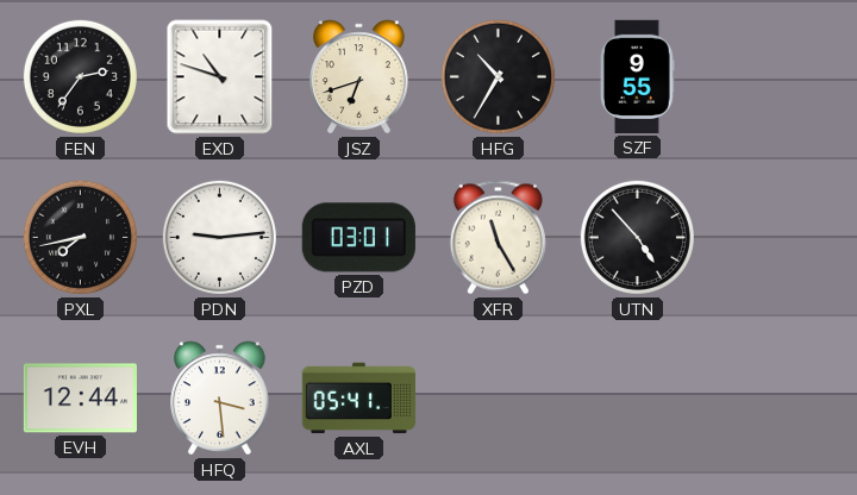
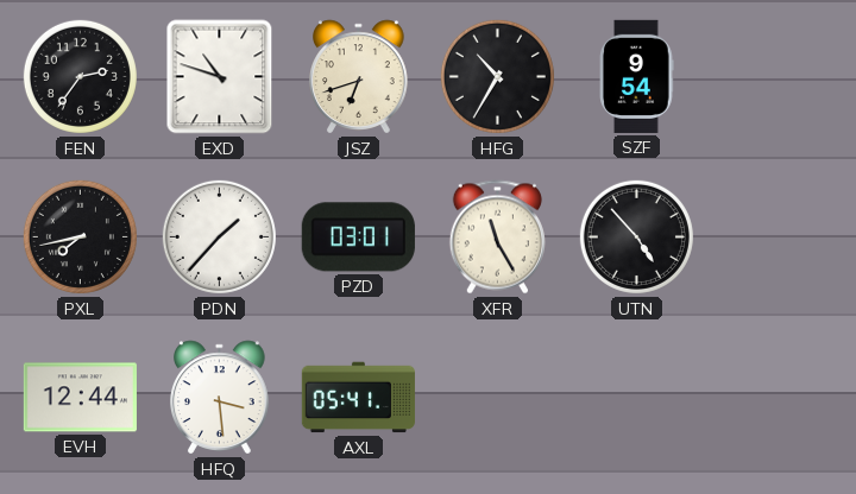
SZF: 9:55 -> 9:54 (637, 76)
PDN: 9:14 -> 1:37 (219, 236)
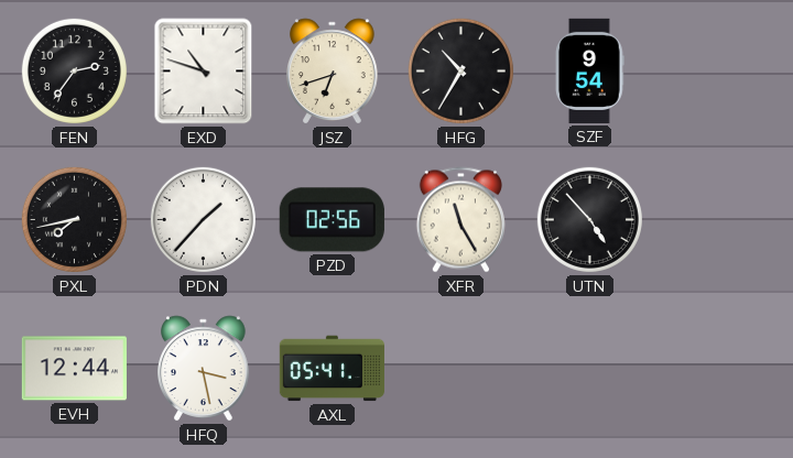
PZD: 03:01 -> 02:56 (332, 220)
HFQ: 3:29 -> 3:28 (204, 369)
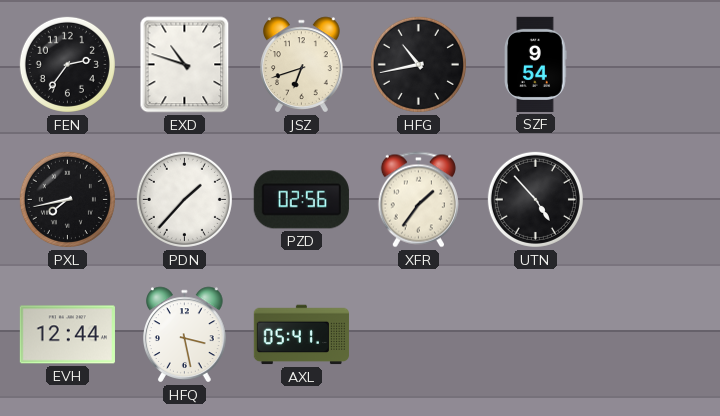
HFG: 10:35 -> 10:43 (418, 64)
XFR: 11:25 -> 1:36 (418, 200)
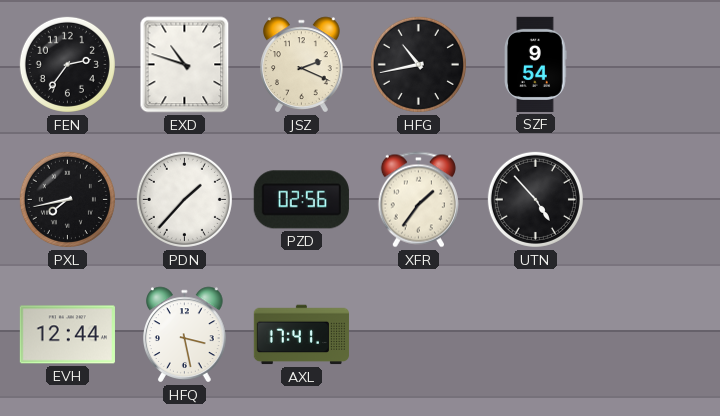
JSZ: 6:42 -> 2:19 (302, 65)
AXL: 05:41 -> 17:41 (301, 335)
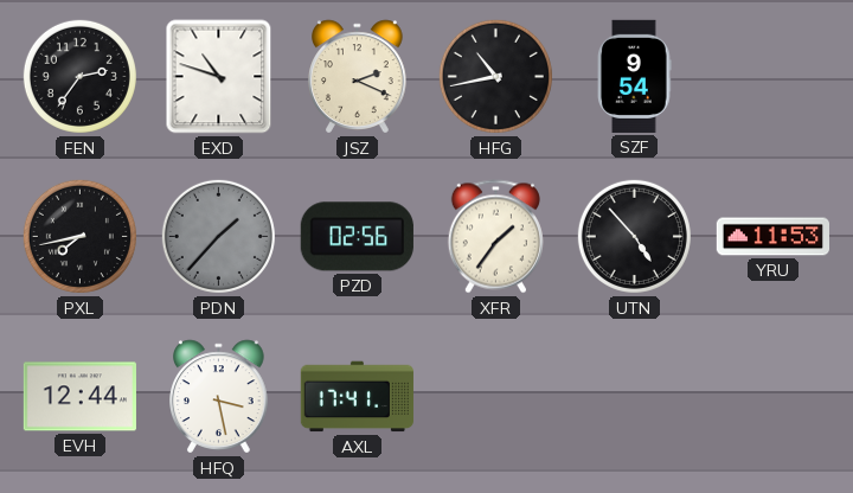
PDN dial: white -> grey (218, 236)
YRU: none -> 11:53 (772, 237)
